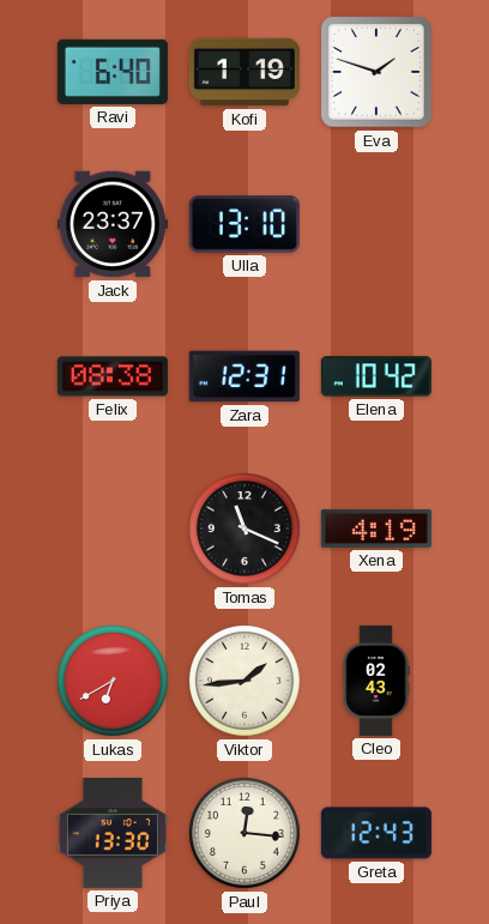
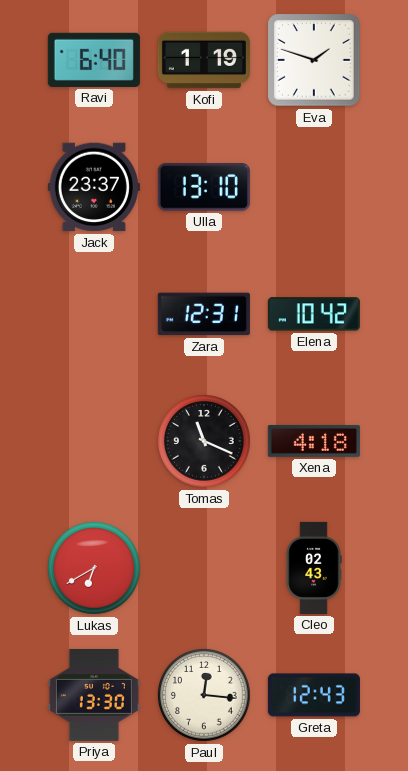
Felix: 08:38 -> none (113, 376)
Xena: 4:19 -> 4:18 (314, 441)
Viktor: 1:44 -> none (246, 682)
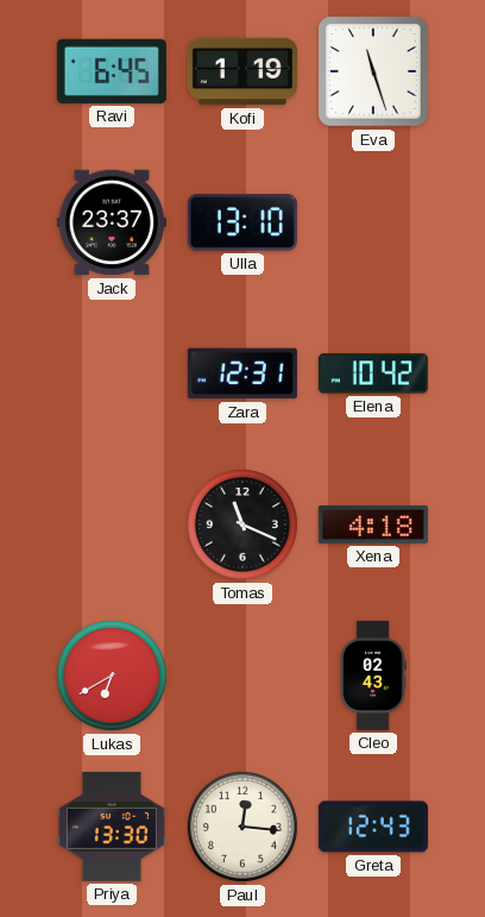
Ravi: 6:40 -> 6:45 (112, 71)
Eva: 1:48 -> 11:27 (373, 71)
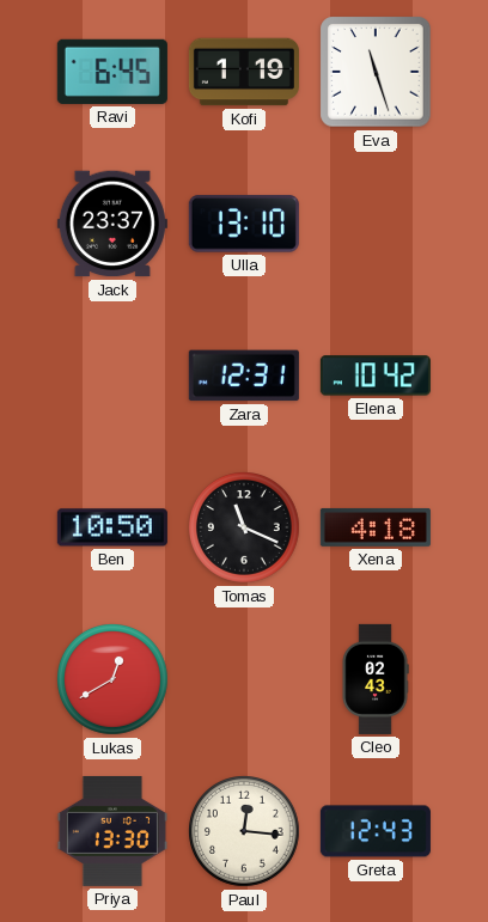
Ben: none -> 10:50 (112, 527)
Lukas: 6:40 -> 12:40 (114, 680)
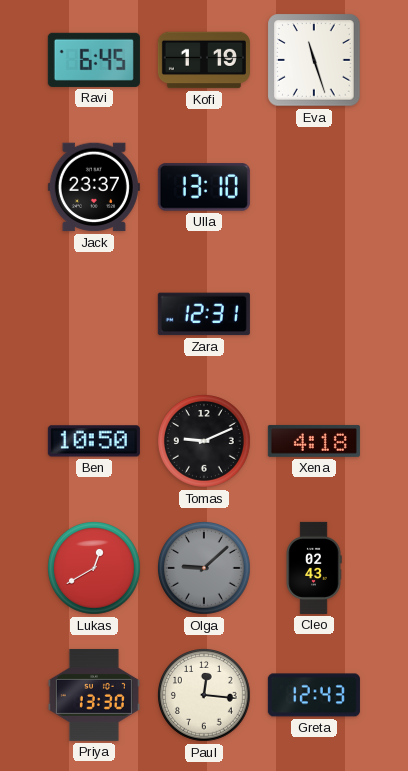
Elena: 10:42 -> none (376, 375)
Tomas: 11:19 -> 9:11 (205, 442)
Olga: none -> 9:08 (205, 569)
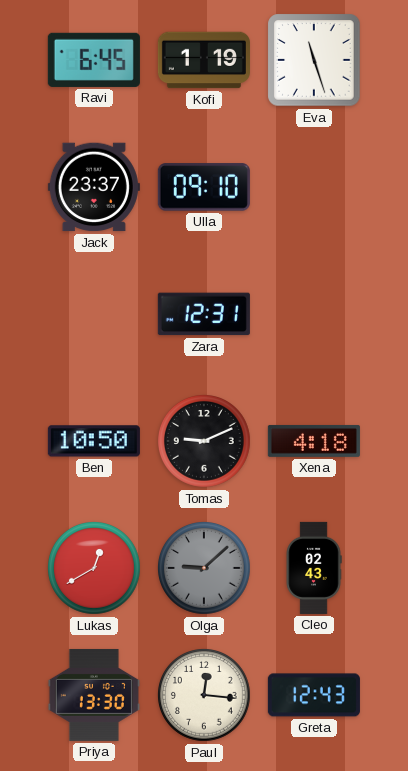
Ulla: 13:10 -> 09:10 (204, 187)
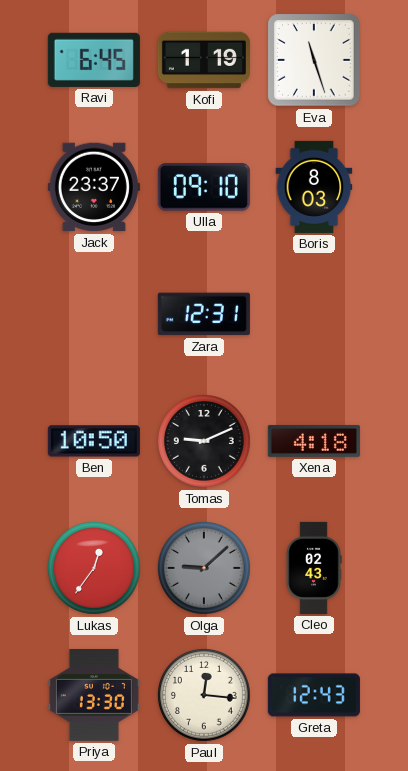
Boris: none -> 8:03 (314, 187)
Lukas: 12:40 -> 12:36 (95, 569)
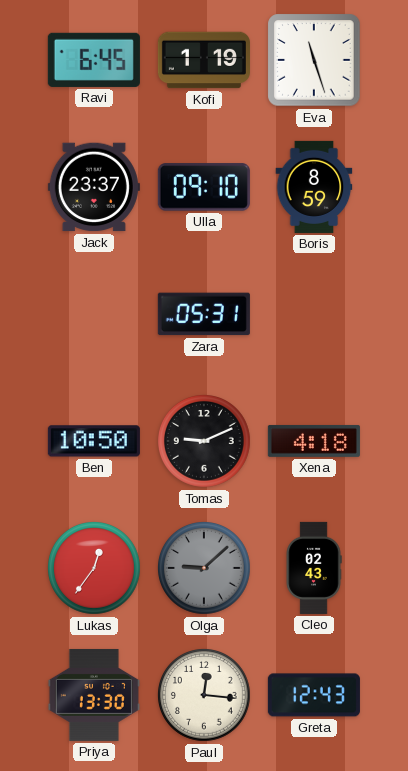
Boris: 8:03 -> 8:59 (314, 187)
Zara: 12:31 -> 05:31 (204, 314)
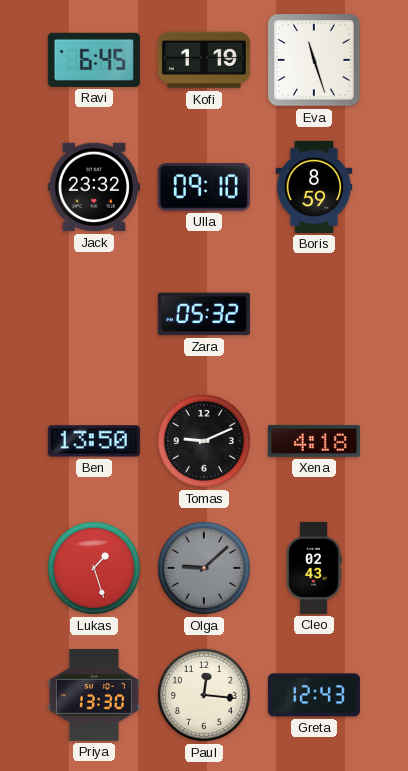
Jack: 23:37 -> 23:32 (94, 187)
Zara: 05:31 -> 05:32 (204, 314)
Ben: 10:50 -> 13:50 (94, 441)
Lukas: 12:36 -> 1:27 (95, 569)
